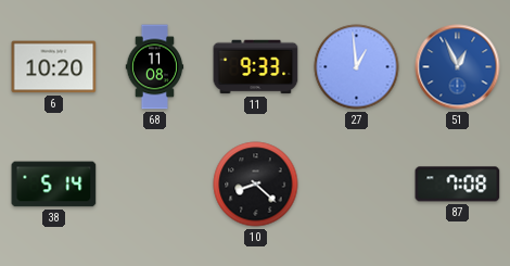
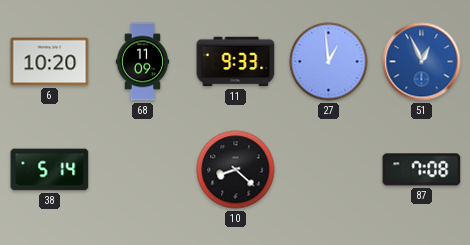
68: 11:08 -> 11:09 (143, 62)
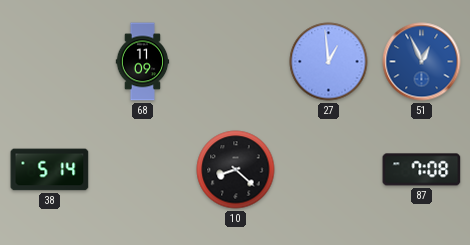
6: 10:20 -> none (50, 62)
11: 9:33 -> none (236, 62)
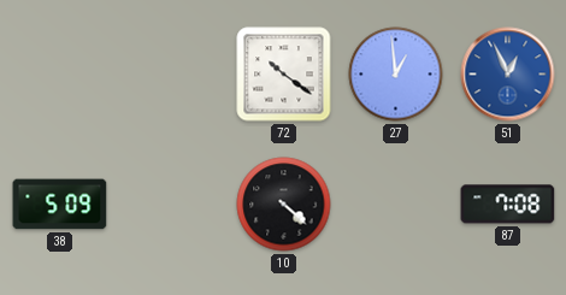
68: 11:09 -> none (143, 62)
72: none -> 10:21 (284, 75)
38: 5:14 -> 5:09 (60, 205)
10: 8:22 -> 4:22 (284, 205)
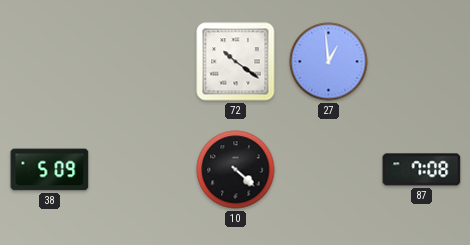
51: 12:56 -> none (508, 75)
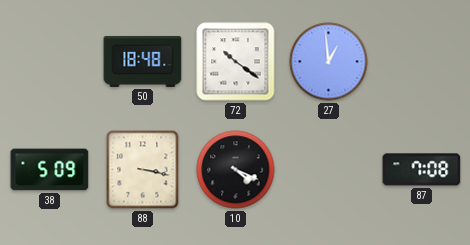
50: none -> 18:48 (143, 61)
88: none -> 3:17 (143, 170)
10: 4:22 -> 4:19 (236, 170)
